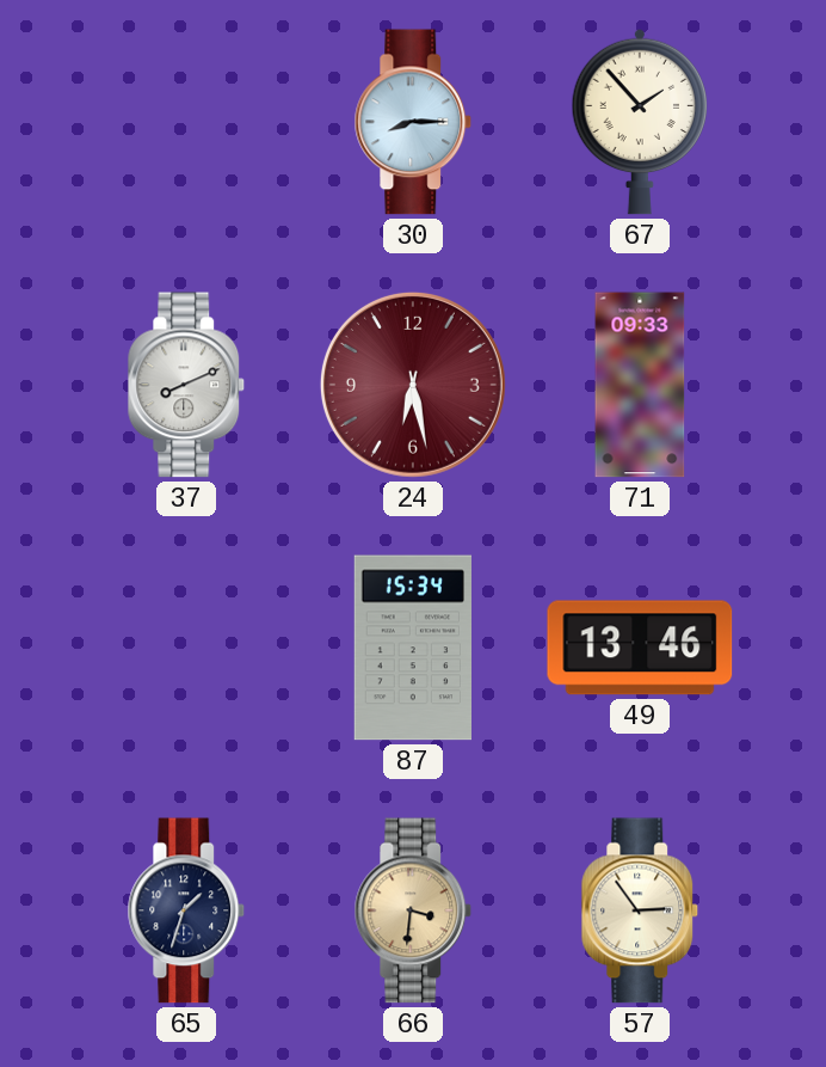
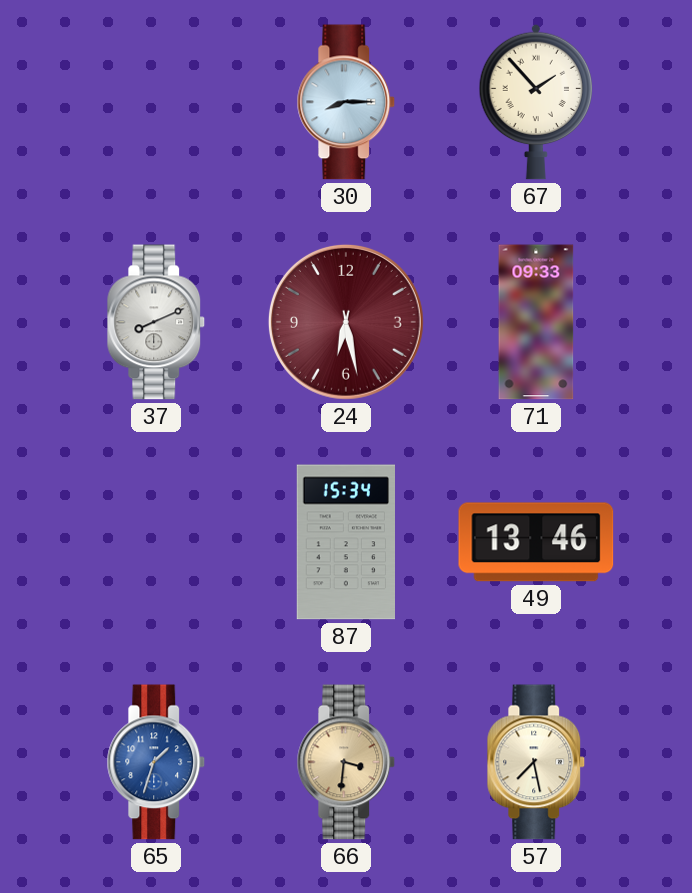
65 dial: navy -> blue (156, 762)
57: 2:54 -> 7:28 (536, 762)
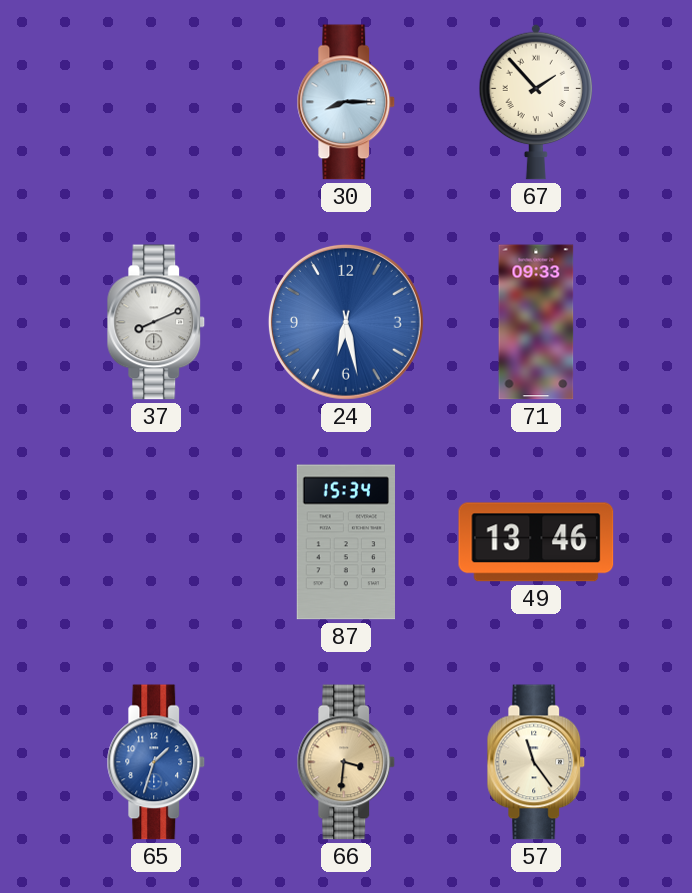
24 dial: burgundy -> blue (346, 322)
57: 7:28 -> 11:24 (536, 762)
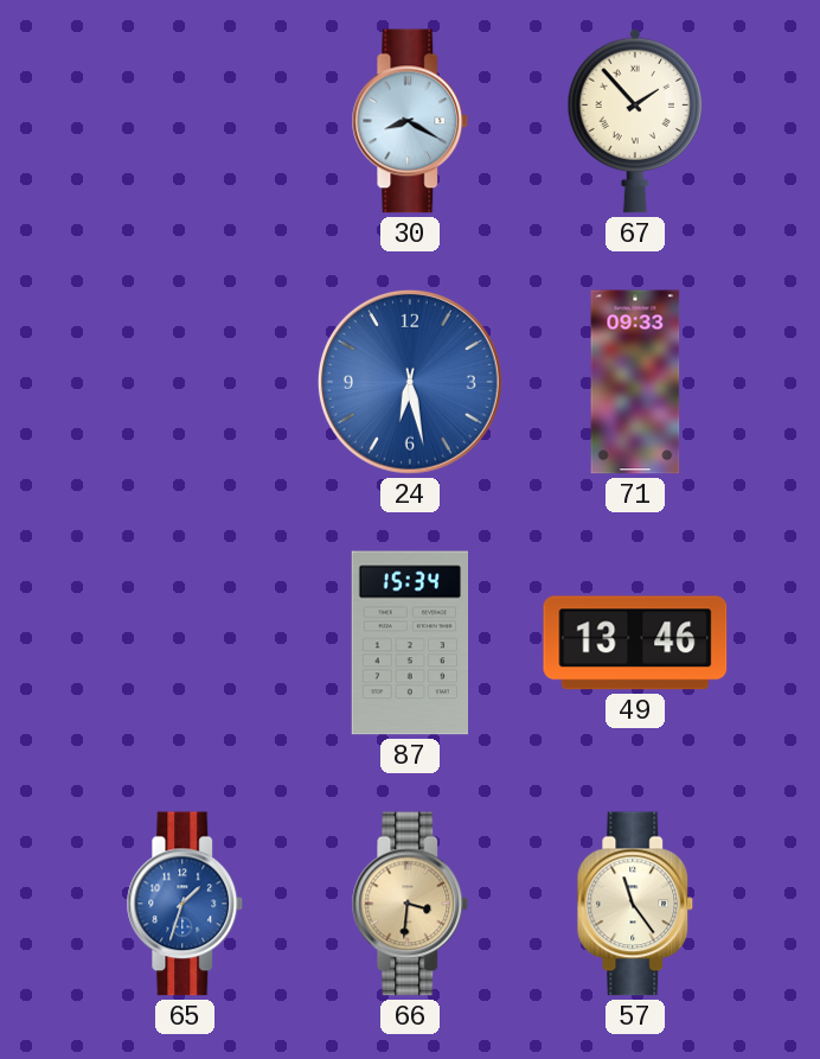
30: 8:15 -> 8:20 (410, 121)
37: 8:11 -> none (156, 322)
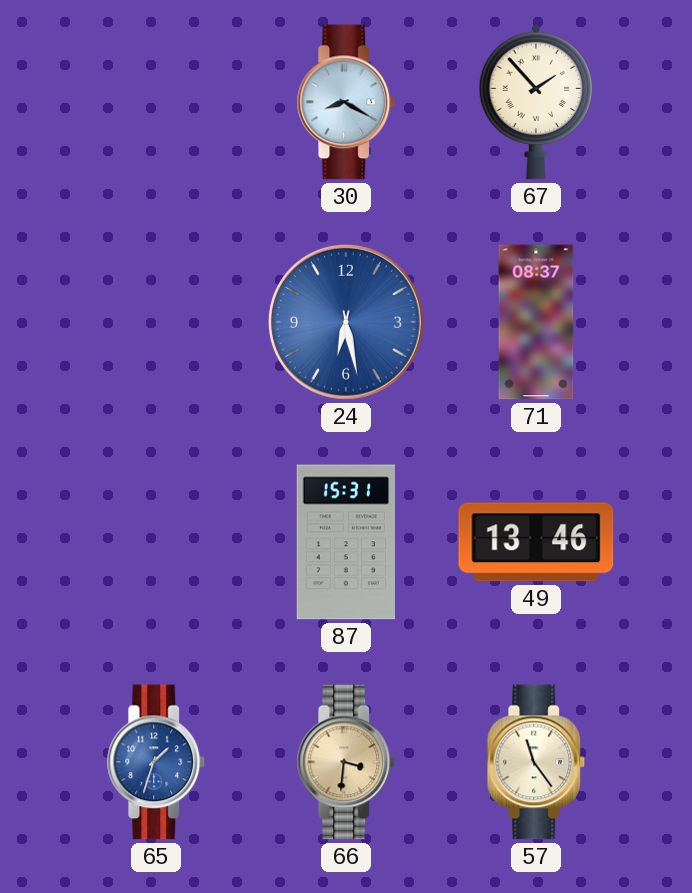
71: 09:33 -> 08:37 (536, 322)
87: 15:34 -> 15:31 (345, 542)
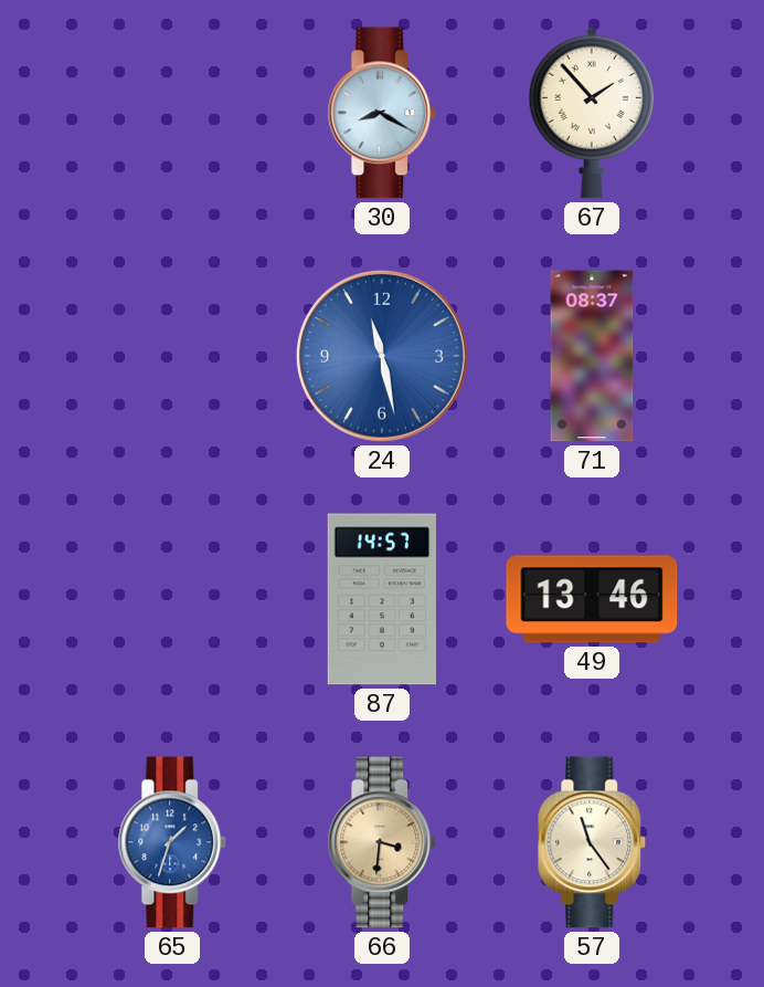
24: 6:28 -> 11:28 (382, 356)
87: 15:31 -> 14:57 (381, 599)
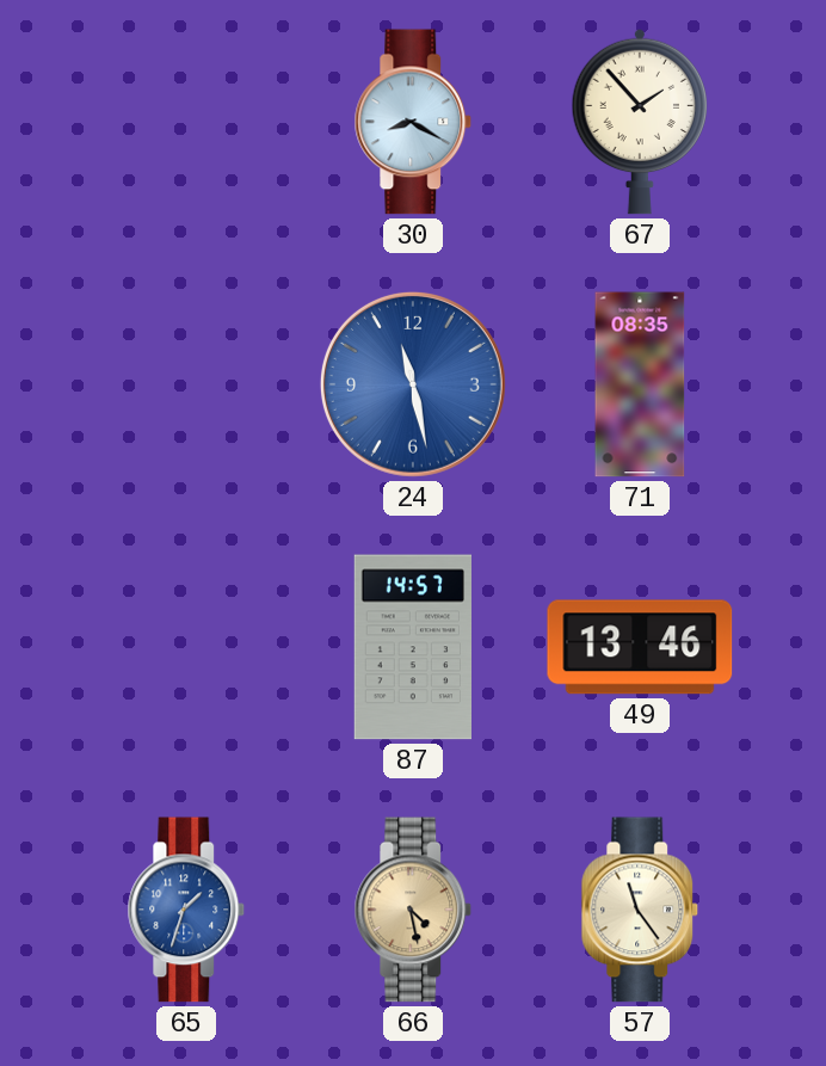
71: 08:37 -> 08:35 (640, 384)
66: 3:31 -> 4:28 (413, 910)
